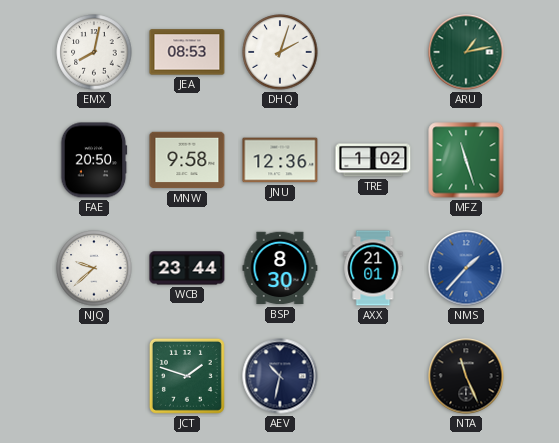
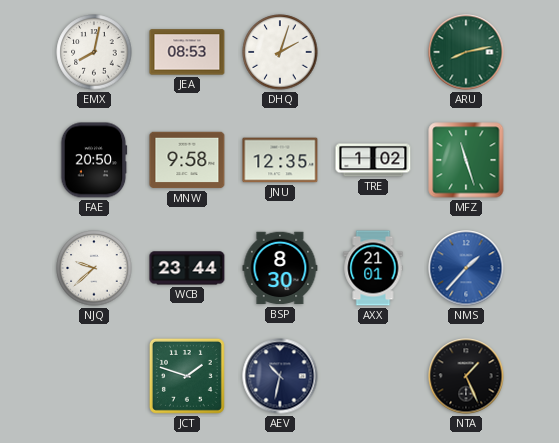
ARU: 1:13 -> 8:13 (466, 52)
JNU: 12:36 -> 12:35 (280, 160)
NTA: 11:26 -> 1:26 (466, 376)
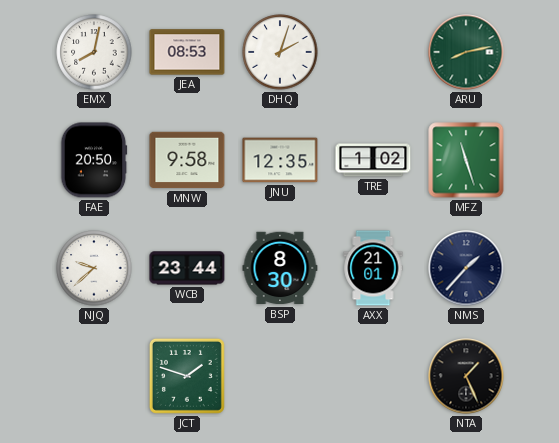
NMS dial: blue -> navy (466, 268)
AEV: 10:32 -> none (280, 376)
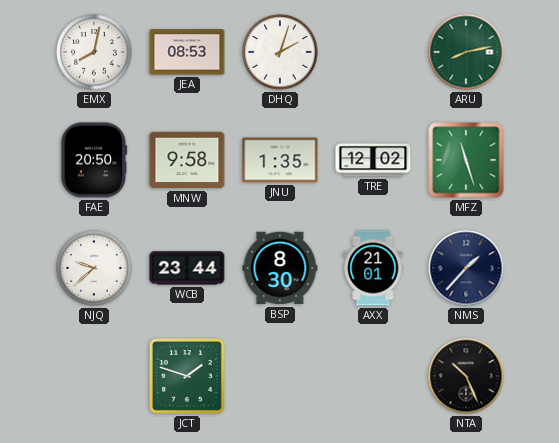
JNU: 12:35 -> 1:35 (280, 160)
TRE: 1:02 -> 12:02 (373, 160)
NTA: 1:26 -> 10:26 (466, 376)
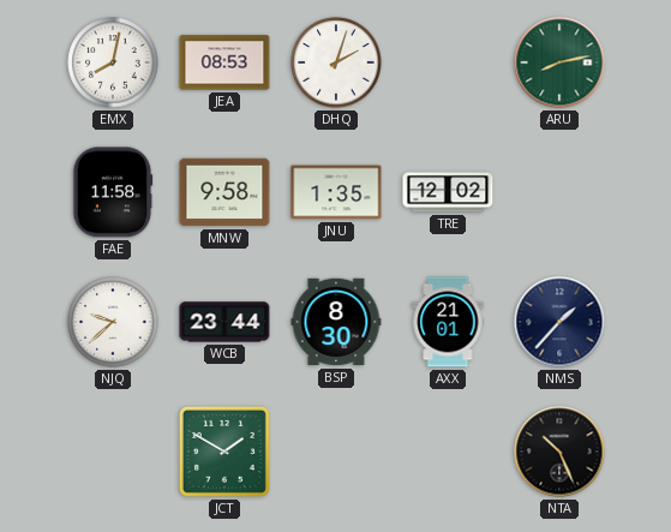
FAE: 20:50 -> 11:58 (113, 192)
MFZ: 11:27 -> none (466, 160)
JCT: 1:48 -> 1:50 (224, 452)
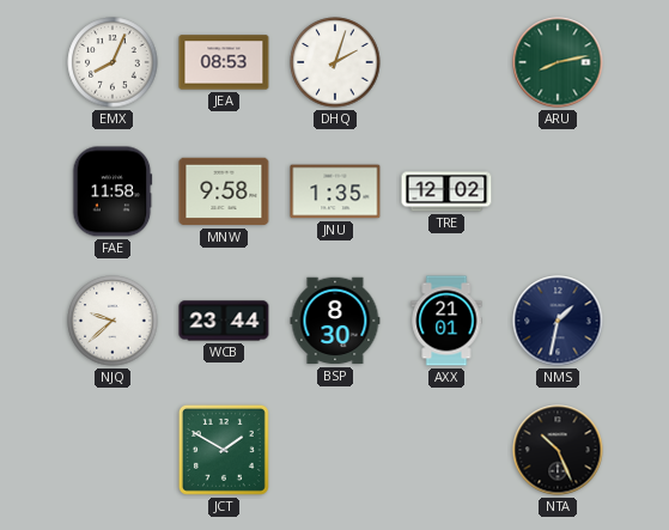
EMX: 8:02 -> 8:04 (112, 62)
NMS: 1:37 -> 1:32 (558, 321)
